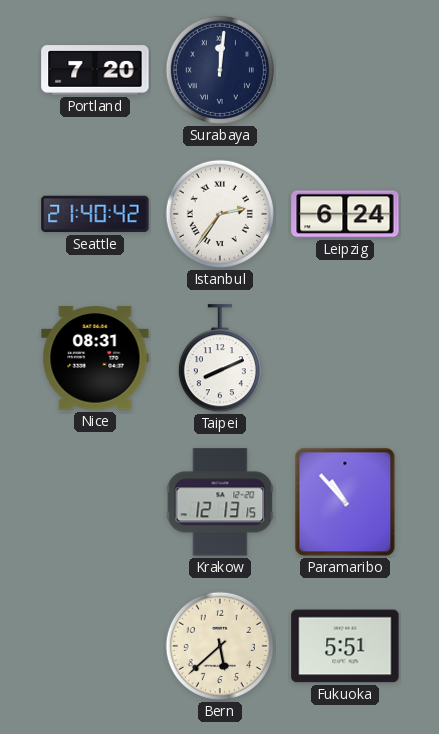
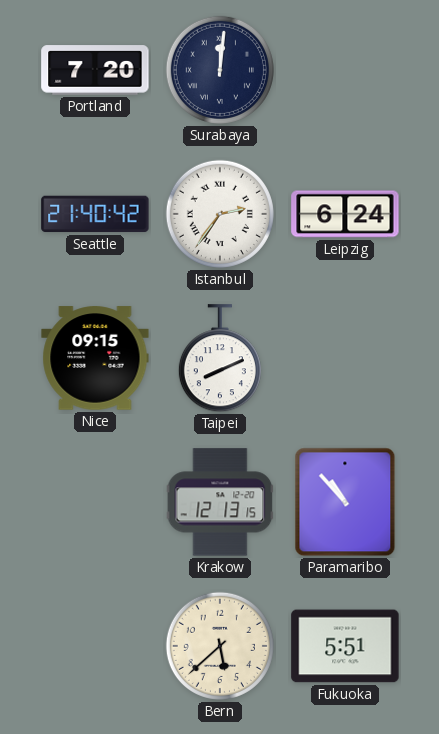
Nice: 08:31 -> 09:15 (95, 358)
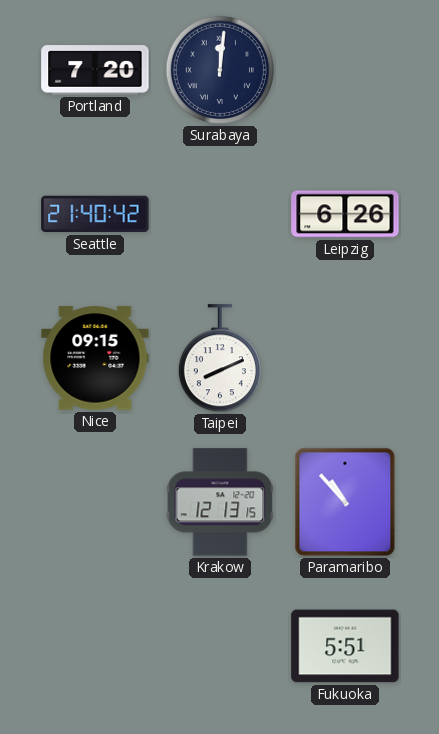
Istanbul: 2:36 -> none (220, 214)
Leipzig: 6:24 -> 6:26 (345, 214)
Bern: 5:38 -> none (220, 646)
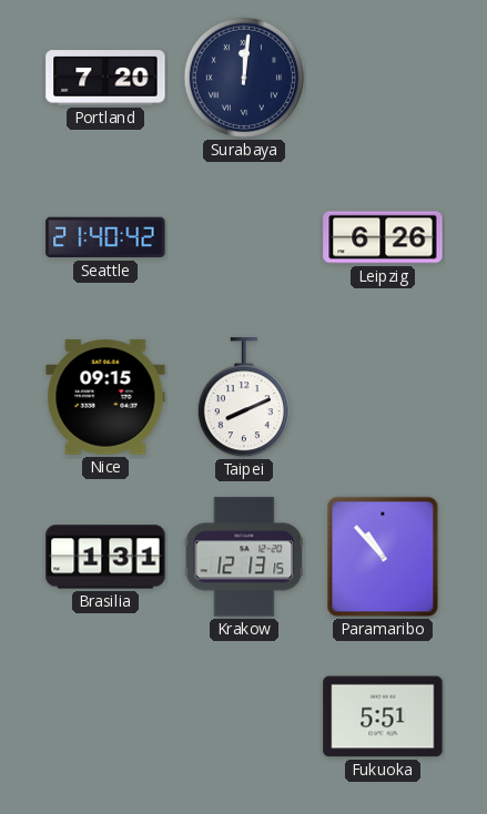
Brasilia: none -> 1:31 (105, 557)
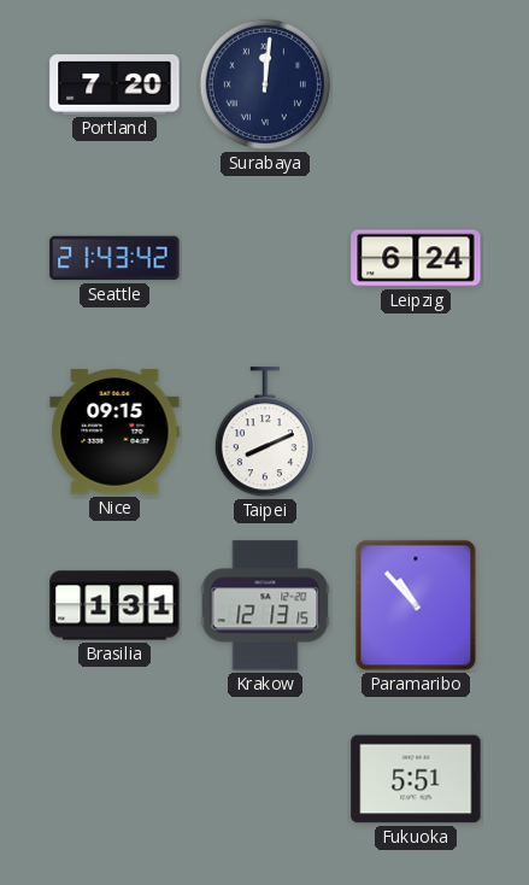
Seattle: 21:40 -> 21:43 (114, 258)
Leipzig: 6:26 -> 6:24 (416, 258)
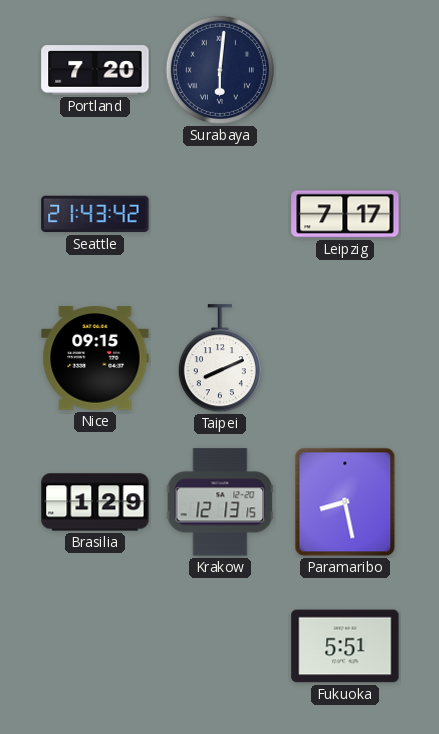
Surabaya: 12:01 -> 6:01 (220, 70)
Leipzig: 6:24 -> 7:17 (345, 214)
Brasilia: 1:31 -> 1:29 (95, 502)
Paramaribo: 10:53 -> 8:28 (345, 502)
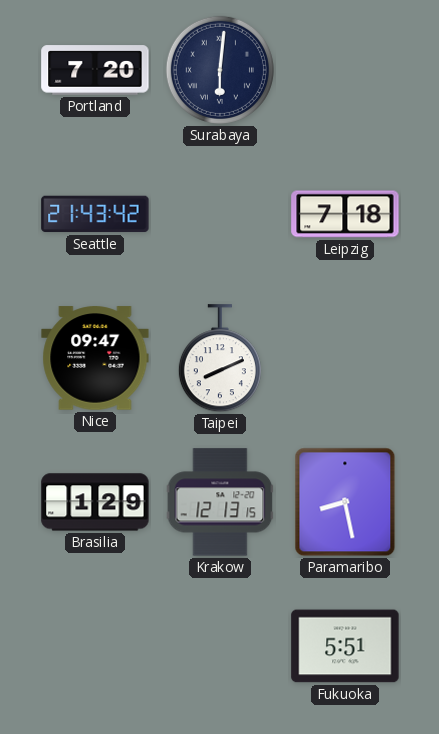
Leipzig: 7:17 -> 7:18 (345, 214)
Nice: 09:15 -> 09:47 (95, 358)
